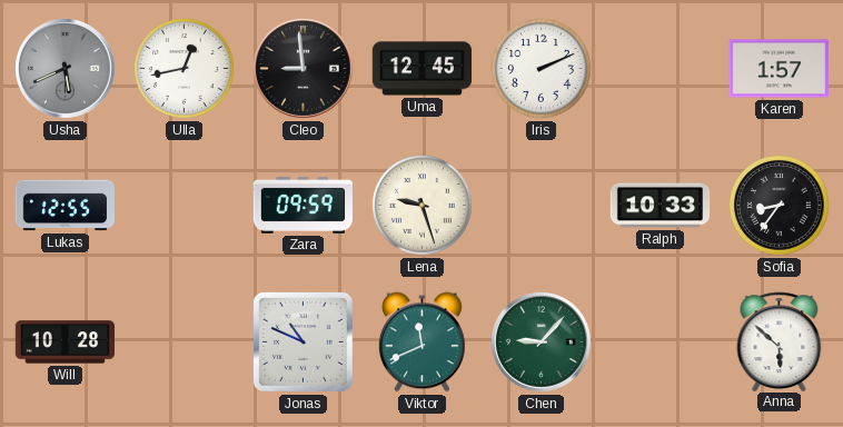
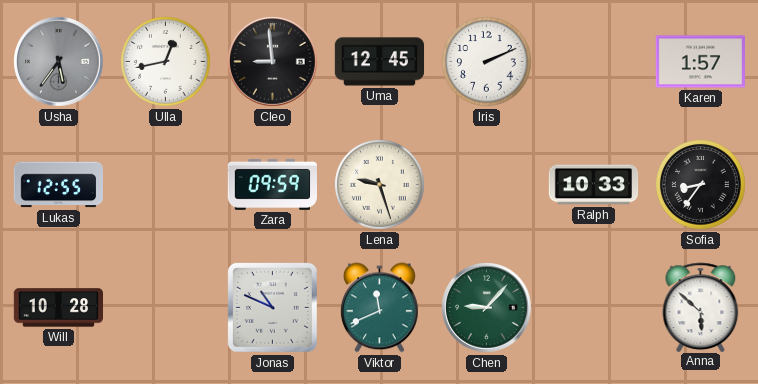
Usha: 5:41 -> 5:36 (59, 62)
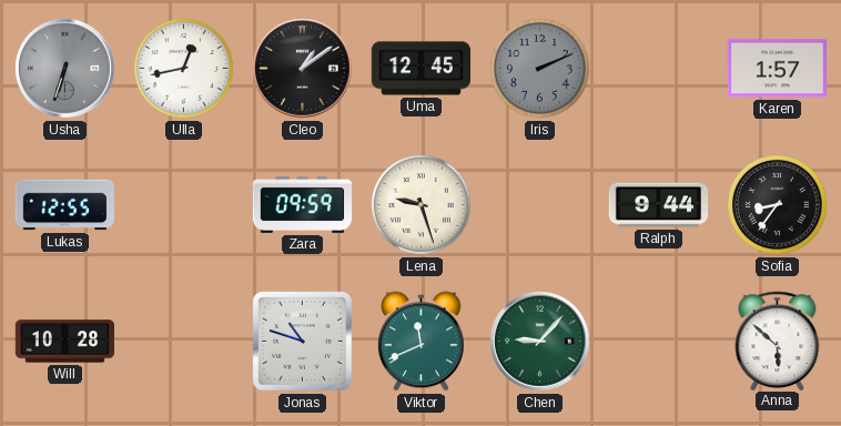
Usha: 5:36 -> 6:33 (65, 69)
Cleo: 8:59 -> 1:09 (303, 69)
Iris dial: white -> grey (540, 69)
Ralph: 10:33 -> 9:44 (659, 205)
Jonas: 10:49 -> 10:48 (302, 341)
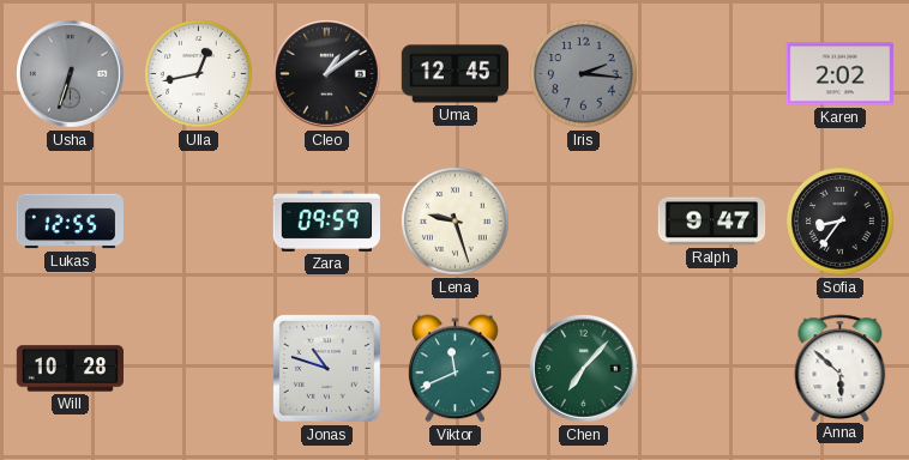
Iris: 2:11 -> 2:16 (584, 74)
Karen: 1:57 -> 2:02 (839, 74)
Ralph: 9:44 -> 9:47 (712, 222)
Chen: 9:07 -> 7:07 (584, 369)
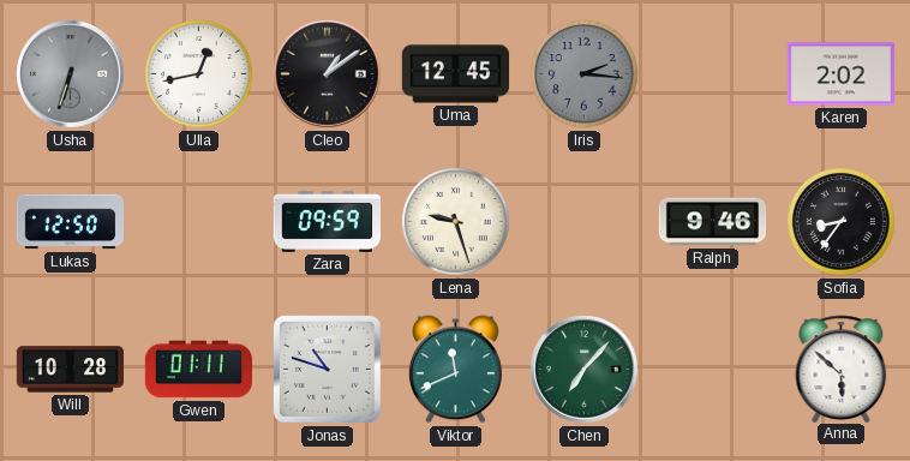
Lukas: 12:55 -> 12:50 (71, 222)
Ralph: 9:47 -> 9:46 (713, 222)
Gwen: none -> 01:11 (199, 370)
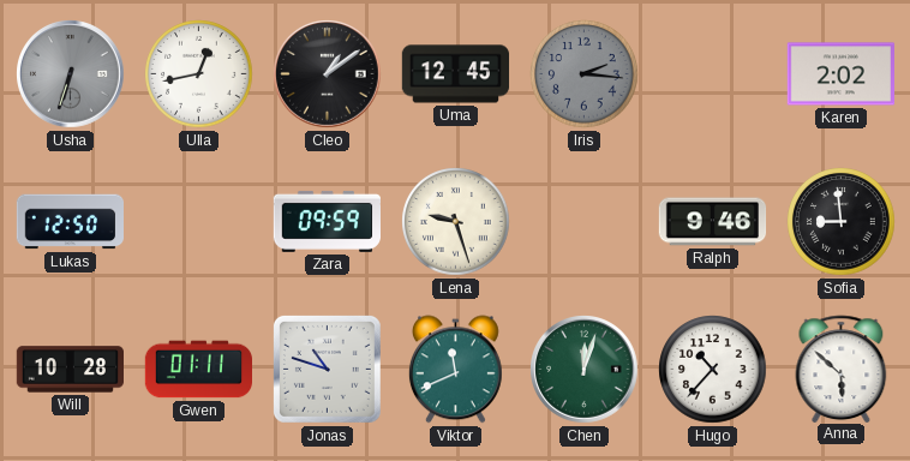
Sofia: 8:36 -> 8:59 (842, 222)
Chen: 7:07 -> 12:03 (585, 370)
Hugo: none -> 10:37 (713, 370)
